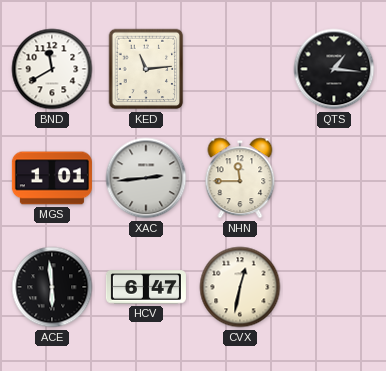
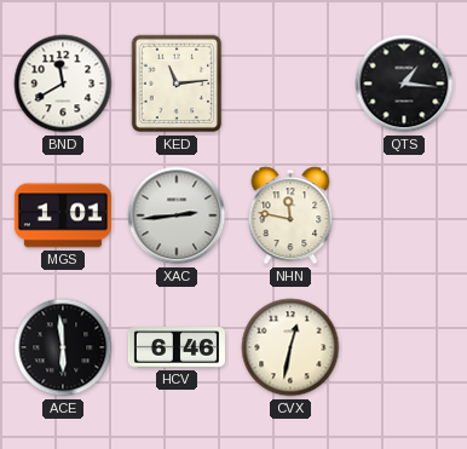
NHN: 11:45 -> 11:47 (290, 215)
HCV: 6:47 -> 6:46 (177, 347)
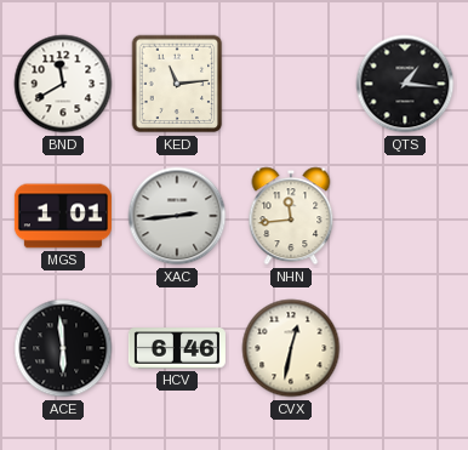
NHN: 11:47 -> 11:44 (291, 216)
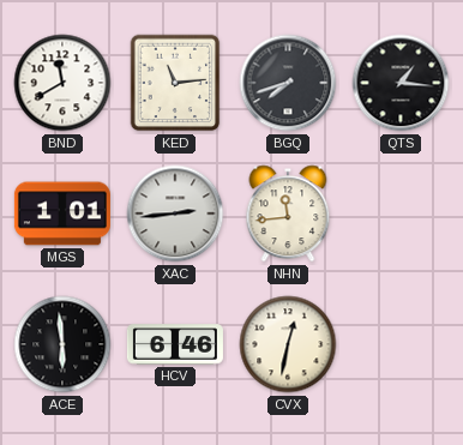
BGQ: none -> 7:42 (288, 83)
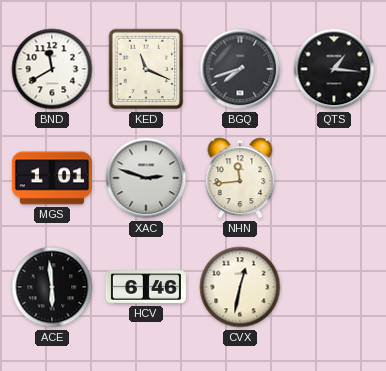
KED: 11:14 -> 11:19 (146, 69)
XAC: 2:44 -> 2:48 (146, 178)
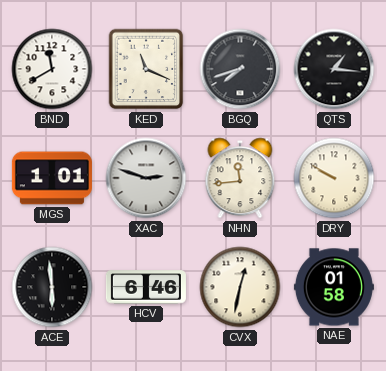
DRY: none -> 9:50 (334, 178)
NAE: none -> 01:58 (334, 287)
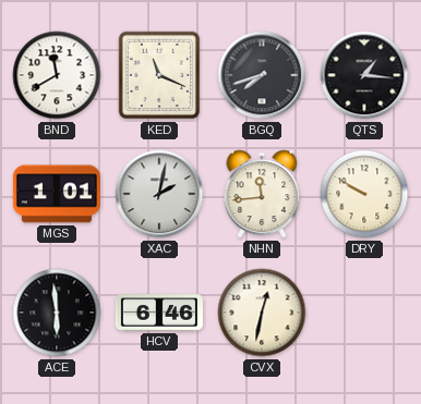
XAC: 2:48 -> 2:02 (159, 194)
NAE: 01:58 -> none (334, 287)
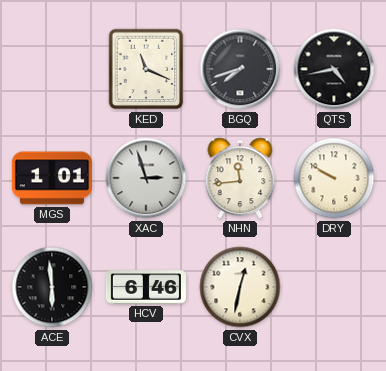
BND: 11:40 -> none (57, 75)
QTS: 1:16 -> 4:43 (334, 69)
XAC: 2:02 -> 2:57 (146, 178)
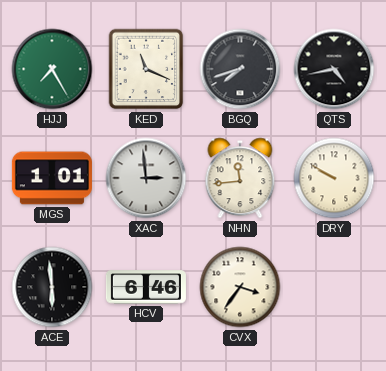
HJJ: none -> 7:25 (52, 69)
XAC: 2:57 -> 2:59 (146, 178)
CVX: 12:32 -> 3:36 (240, 287)
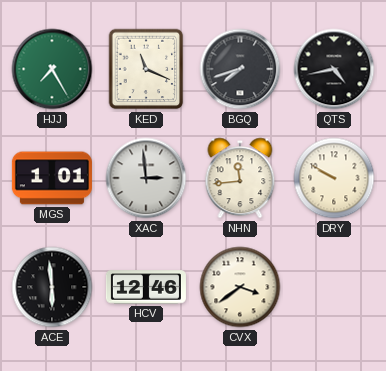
HCV: 6:46 -> 12:46 (146, 287)
CVX: 3:36 -> 3:39 (240, 287)
